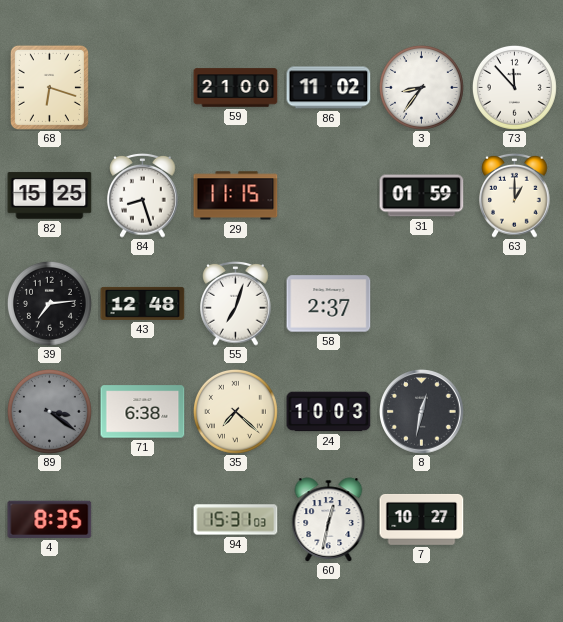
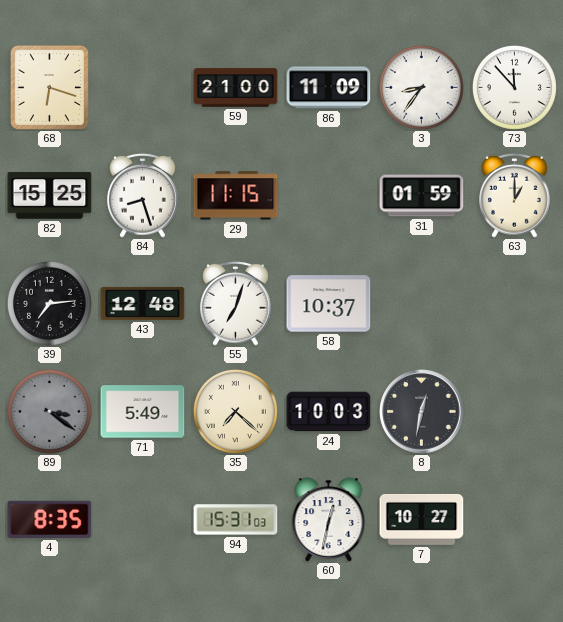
86: 11:02 -> 11:09 (329, 88)
58: 2:37 -> 10:37 (329, 304)
71: 6:38 -> 5:49 (143, 412)
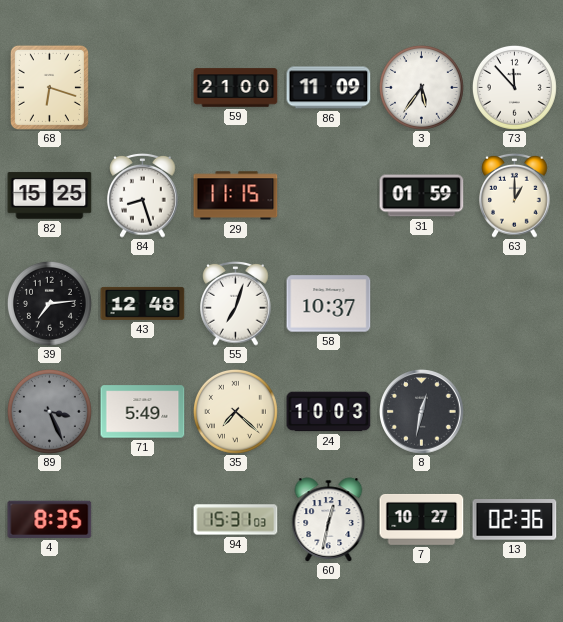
3: 8:36 -> 5:36 (421, 87)
89: 3:21 -> 3:26 (49, 411)
13: none -> 02:36 (515, 520)
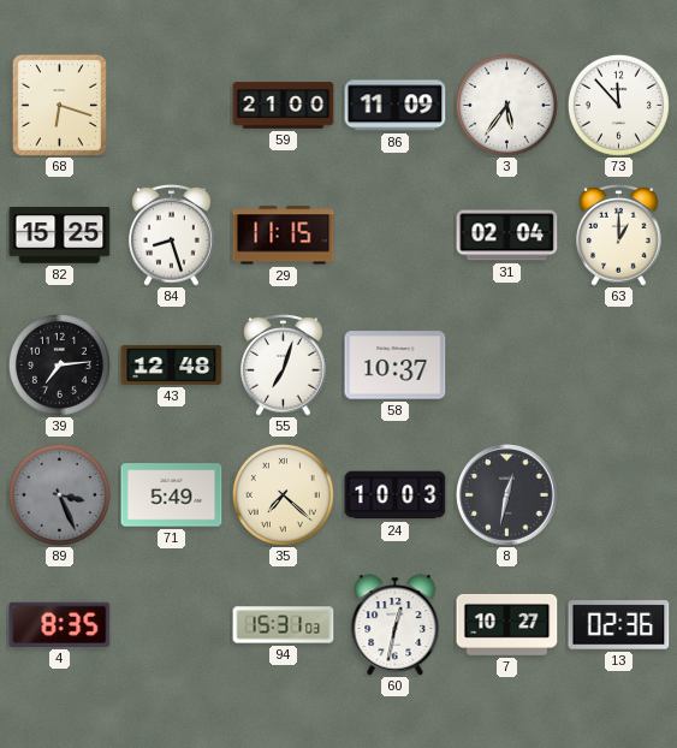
31: 01:59 -> 02:04 (507, 236)
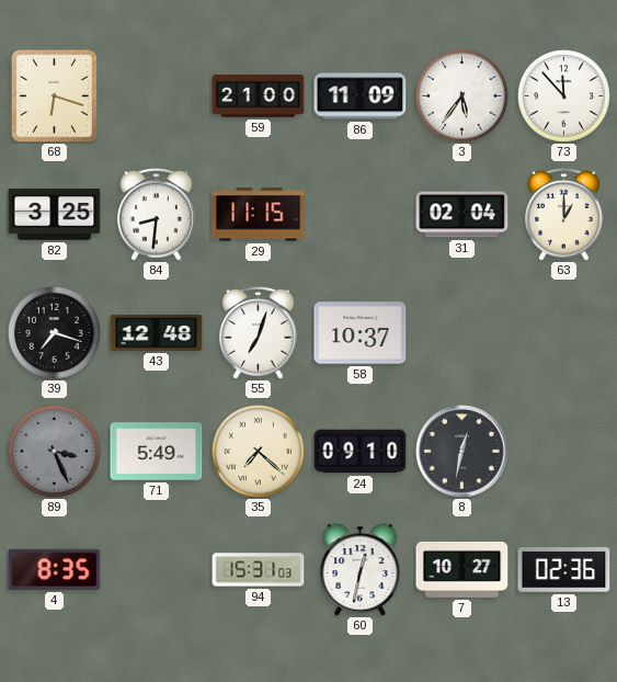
82: 15:25 -> 3:25 (55, 215)
84: 8:27 -> 8:31 (157, 214)
39: 7:14 -> 7:18 (54, 332)
24: 10:03 -> 09:10 (361, 452)
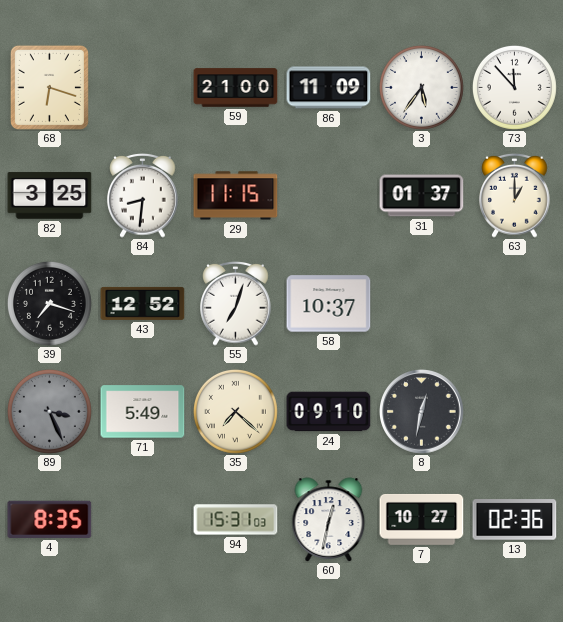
31: 02:04 -> 01:37 (422, 196)
43: 12:48 -> 12:52 (143, 303)
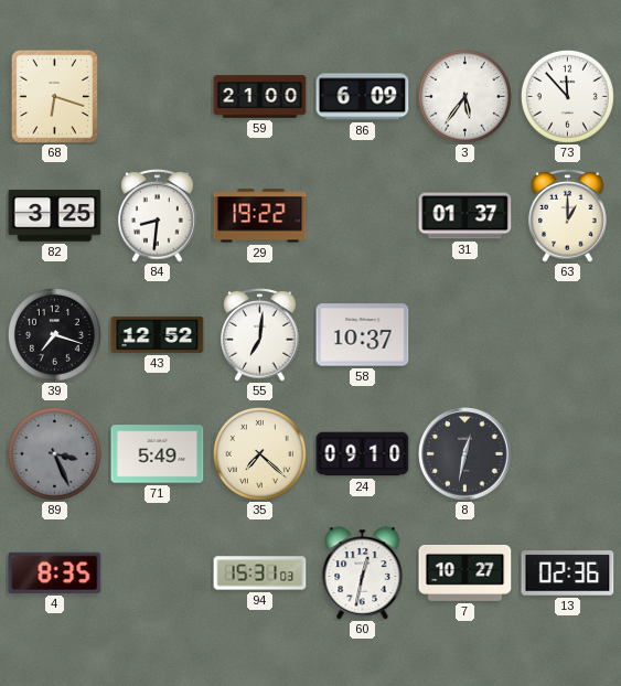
86: 11:09 -> 6:09 (363, 97)
29: 11:15 -> 19:22 (260, 216)
55: 7:03 -> 7:01 (260, 334)
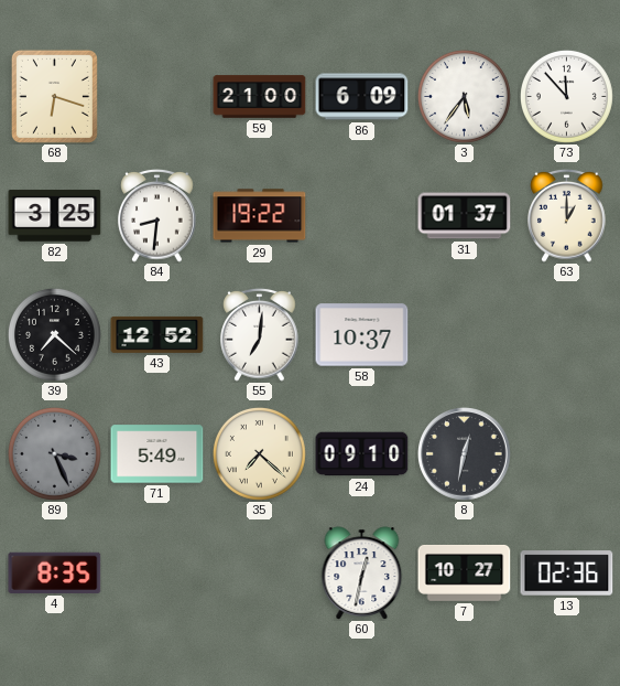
39: 7:18 -> 7:22 (54, 334)
94: 15:31 -> none (260, 574)
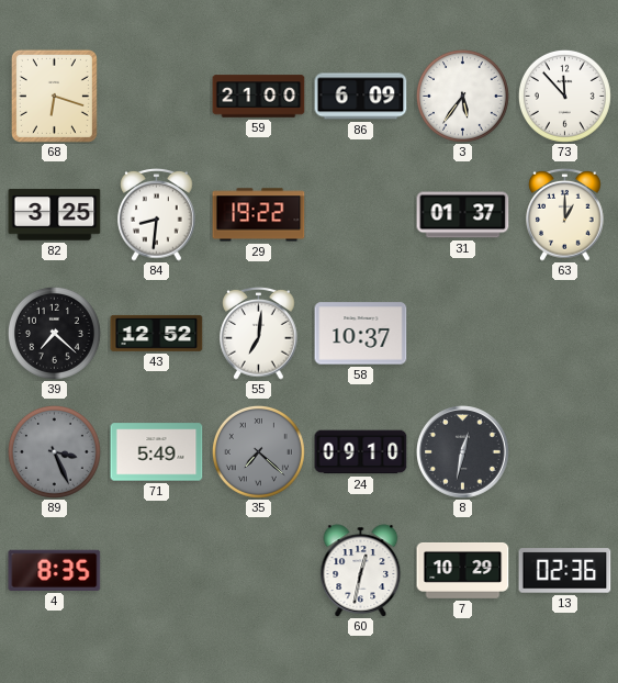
35 dial: cream -> grey (258, 451)
7: 10:27 -> 10:29 (463, 570)
